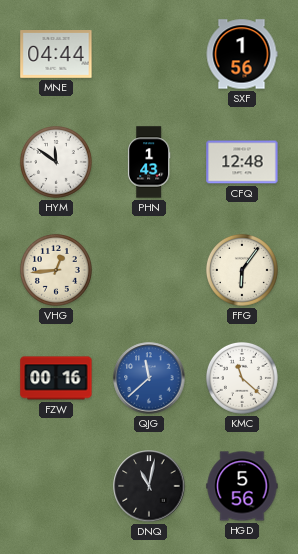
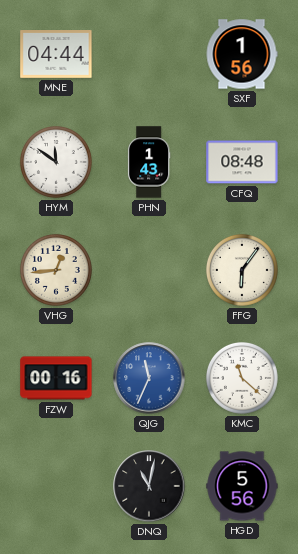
CFQ: 12:48 -> 08:48 (242, 162)
QJG: 11:38 -> 11:34 (149, 378)
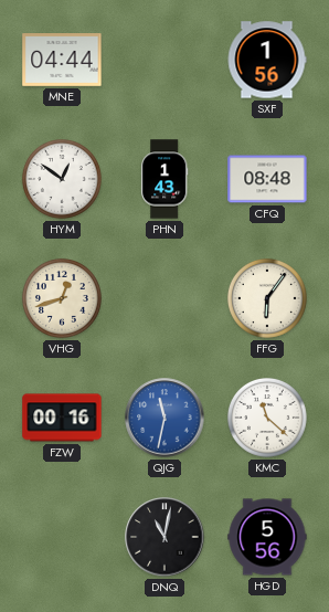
HYM: 11:51 -> 12:51 (62, 179)
VHG: 12:44 -> 12:42 (62, 298)
QJG: 11:34 -> 11:32 (164, 418)
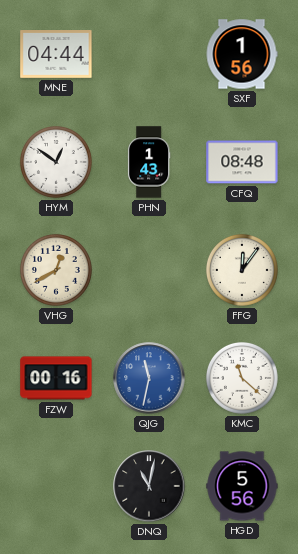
VHG: 12:42 -> 12:40 (56, 270)
FFG: 6:06 -> 12:06 (242, 270)
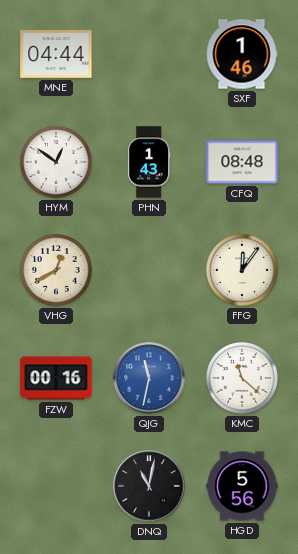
SXF: 1:56 -> 1:46 (242, 54)
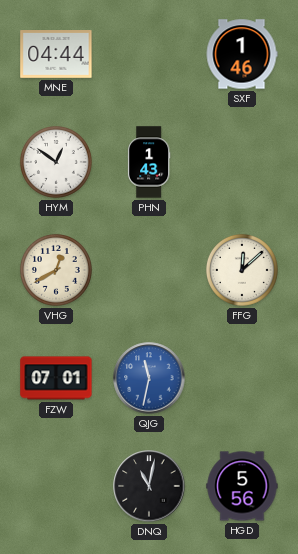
CFQ: 08:48 -> none (242, 162)
FFG: 12:06 -> 12:08 (242, 270)
FZW: 00:16 -> 07:01 (56, 378)
KMC: 11:22 -> none (242, 378)
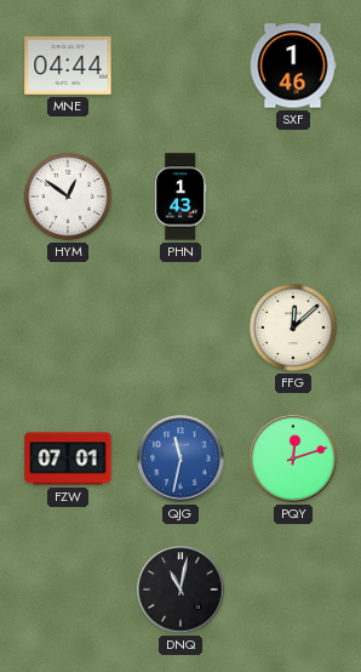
VHG: 12:40 -> none (56, 270)
PQY: none -> 12:12 (293, 459)
HGD: 5:56 -> none (242, 486)
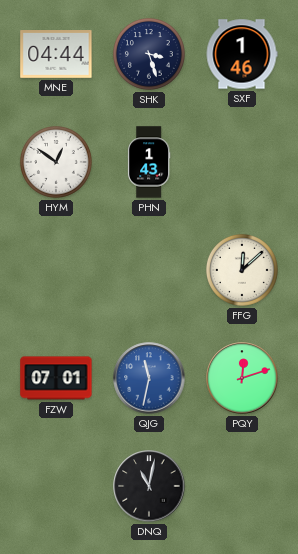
SHK: none -> 3:27 (149, 54)
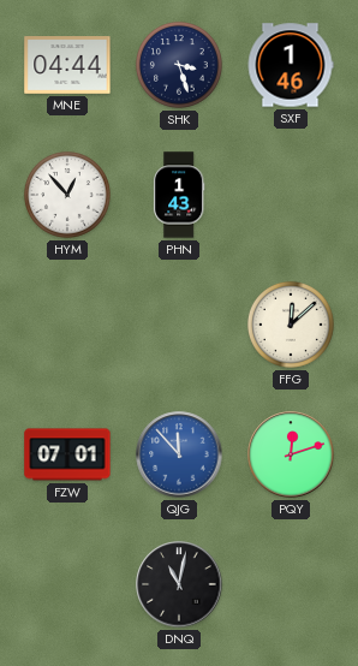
HYM: 12:51 -> 12:53 (67, 195)
QJG: 11:32 -> 11:53 (179, 454)
